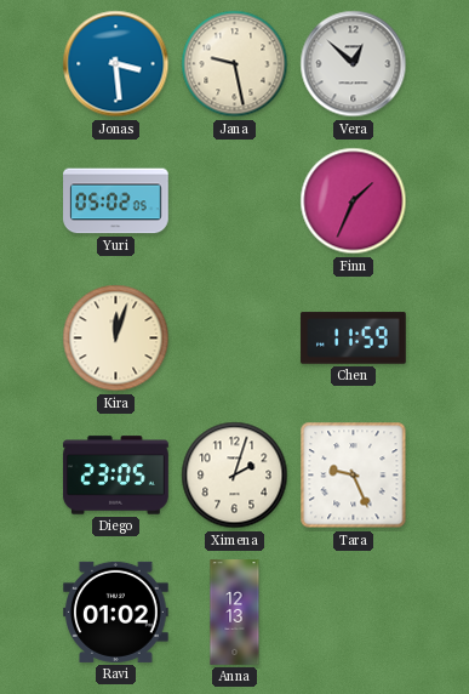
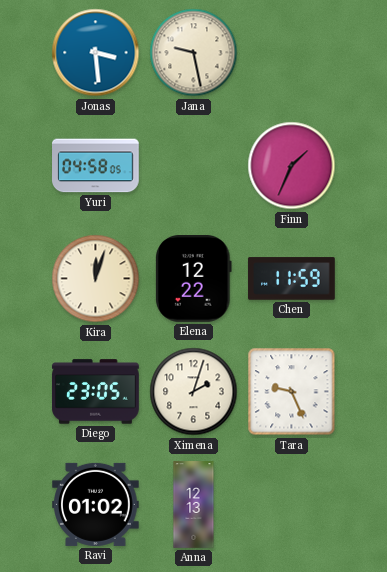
Vera: 12:52 -> none (354, 64)
Yuri: 05:02 -> 04:58 (96, 166)
Elena: none -> 12:22 (194, 279)
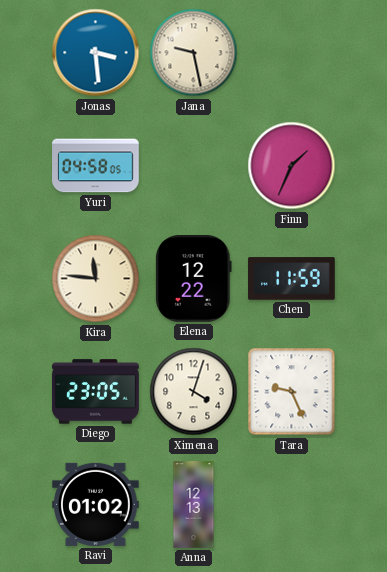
Kira: 12:03 -> 11:46 (96, 279)
Ximena: 2:03 -> 4:03 (194, 392)
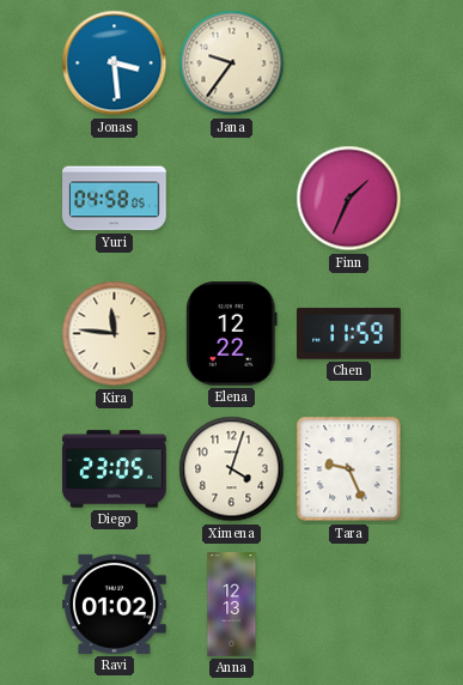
Jana: 9:28 -> 9:36 (232, 63)
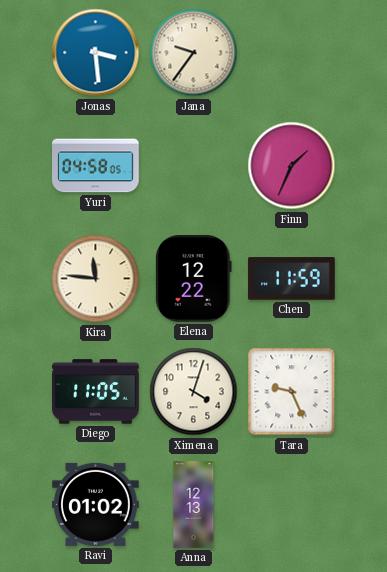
Diego: 23:05 -> 11:05 (96, 392)
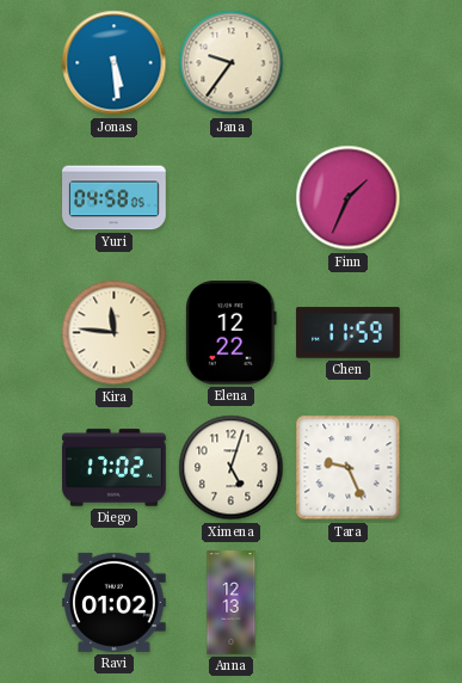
Jonas: 3:29 -> 5:29 (115, 63)
Diego: 11:05 -> 17:02 (115, 468)
Ximena: 4:03 -> 5:03 (232, 468)
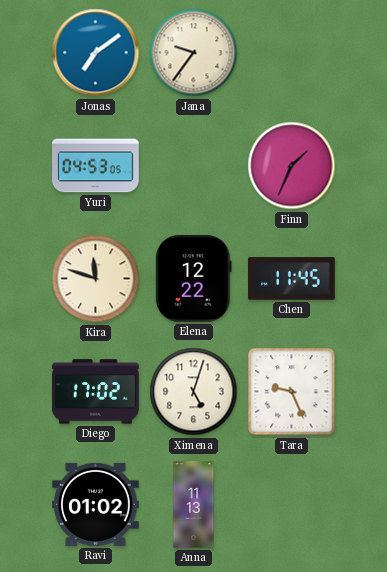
Jonas: 5:29 -> 7:09 (96, 53)
Yuri: 04:58 -> 04:53 (96, 166)
Kira: 11:46 -> 11:48 (96, 279)
Chen: 11:59 -> 11:45 (292, 279)
Anna: 12:13 -> 11:13 (194, 505)
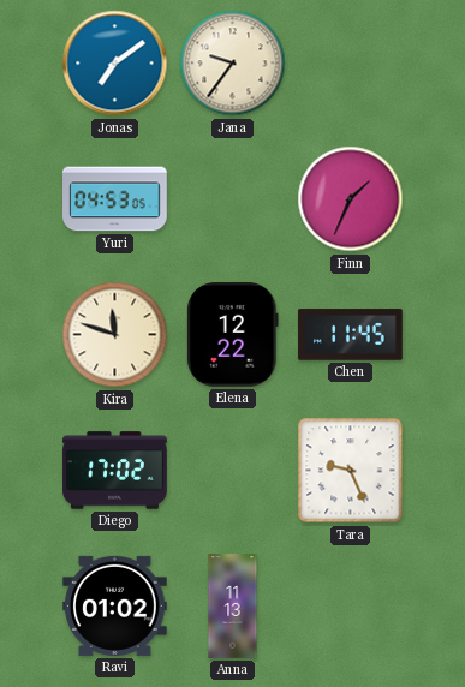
Ximena: 5:03 -> none (194, 392)
